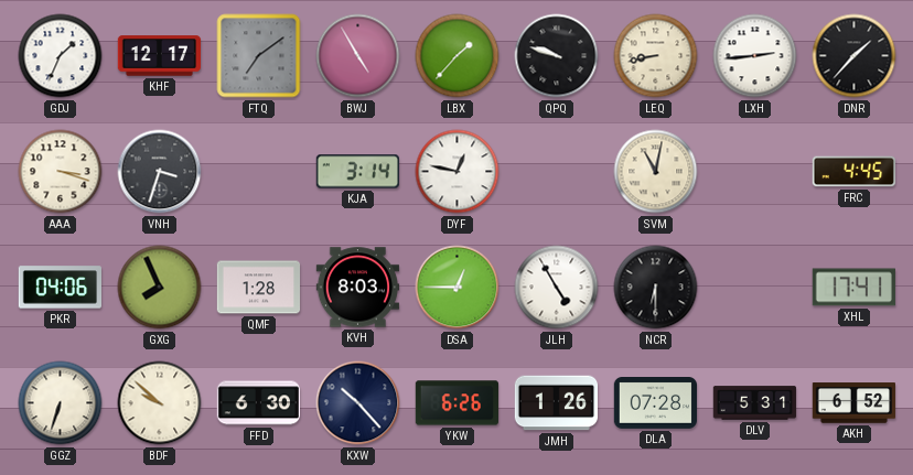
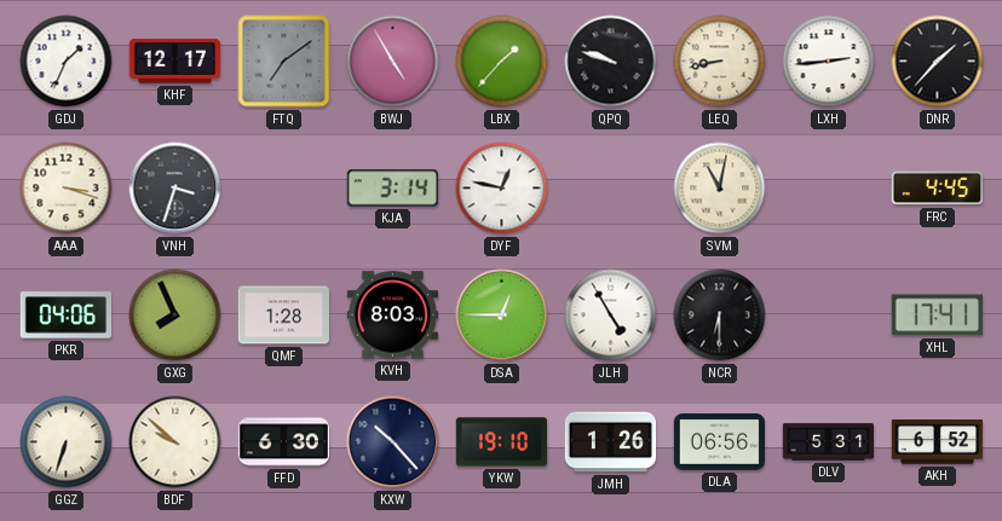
YKW: 6:26 -> 19:10 (502, 442)
DLA: 07:28 -> 06:56 (719, 442)
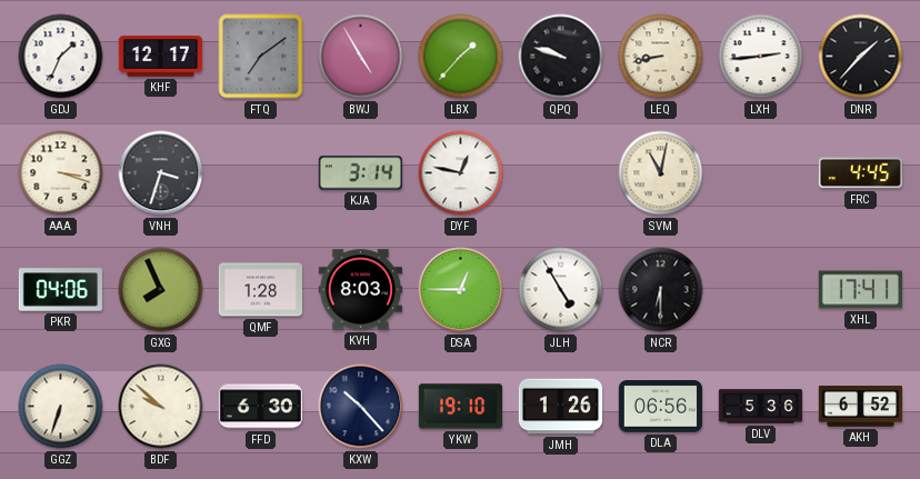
DLV: 5:31 -> 5:36 (761, 407)
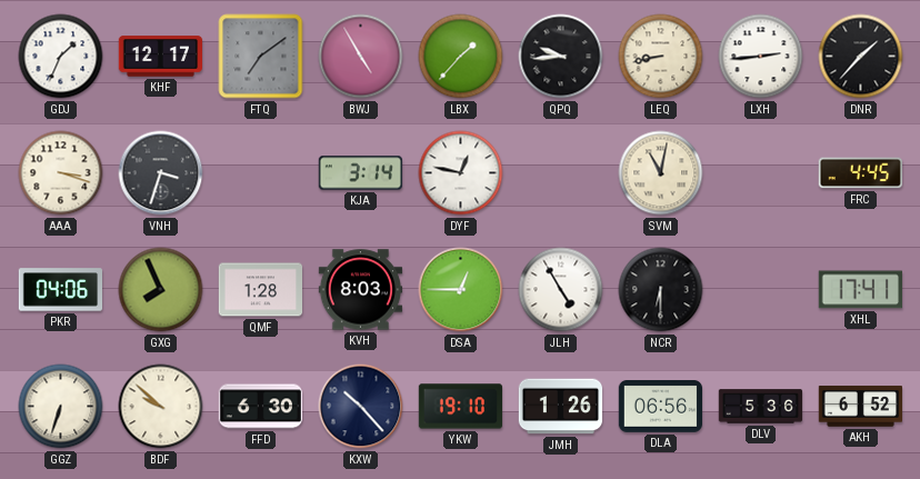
QPQ: 9:48 -> 9:44 (561, 57)
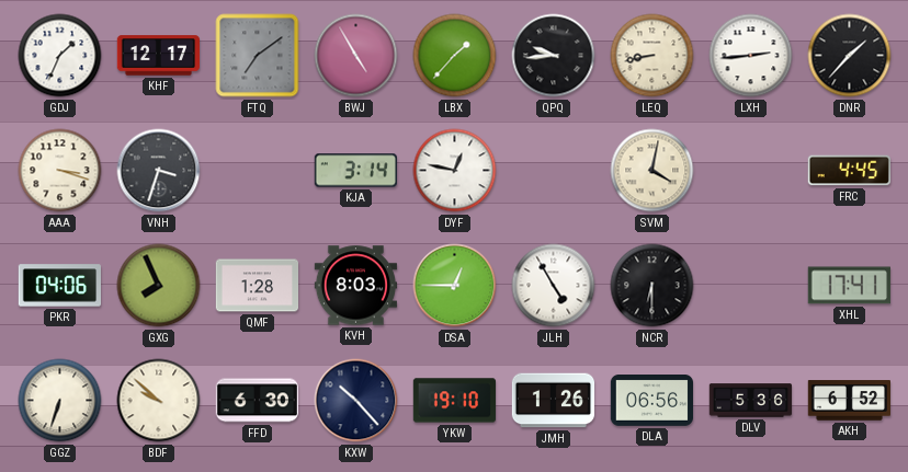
SVM: 11:02 -> 4:02 (652, 171)
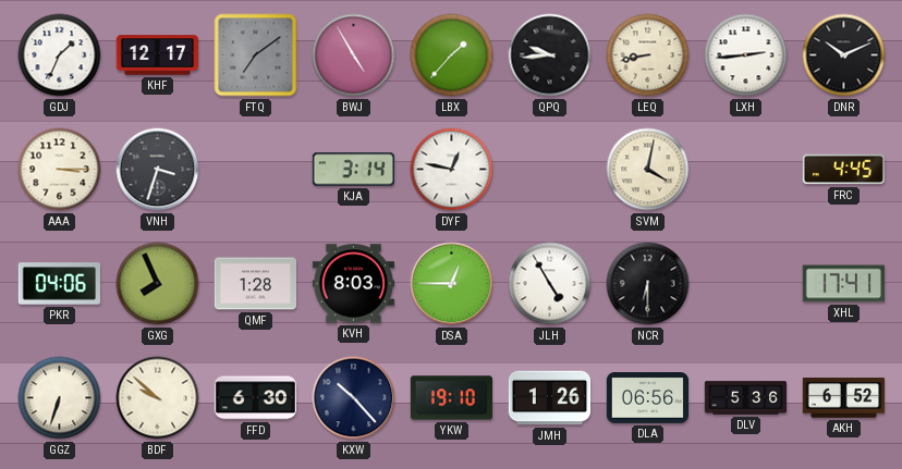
DNR: 1:37 -> 10:11 (844, 55)
AAA: 3:18 -> 3:15 (60, 170)
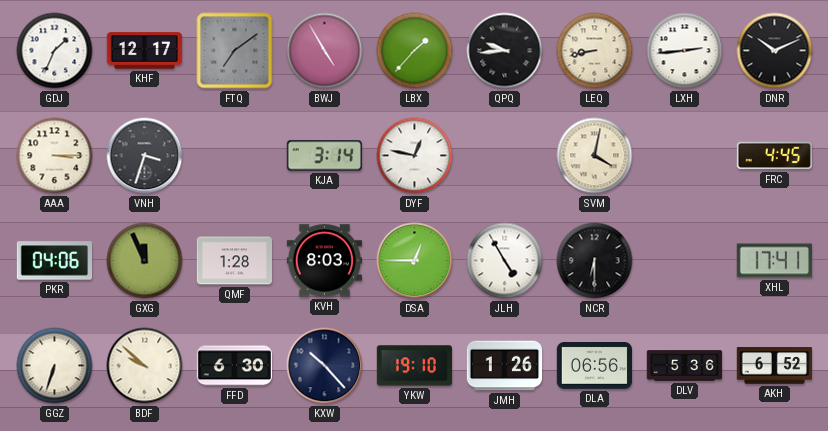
GXG: 7:56 -> 11:56 (145, 261)
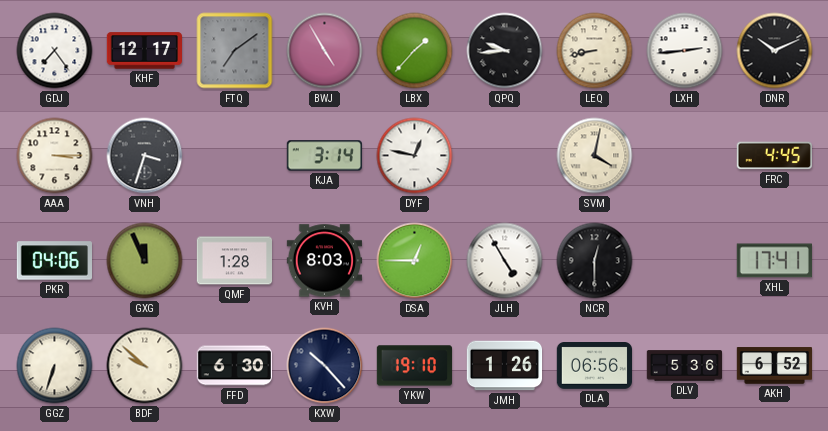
GDJ: 1:34 -> 7:24 (55, 51)
NCR: 6:30 -> 12:30 (595, 261)
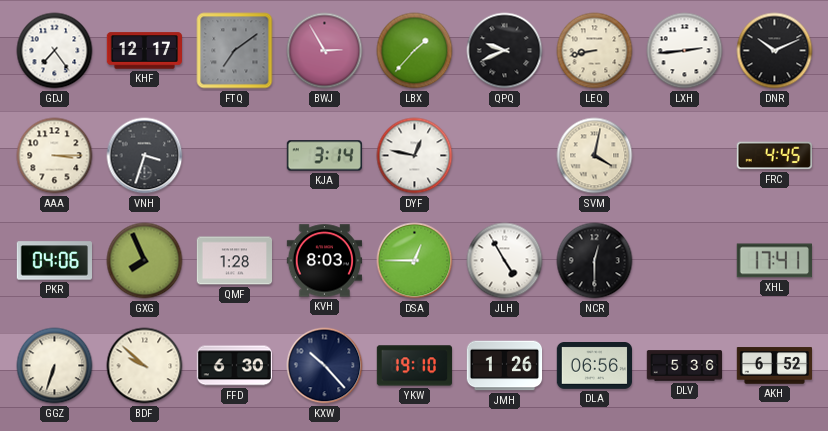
BWJ: 4:55 -> 2:55 (325, 51)
QPQ: 9:44 -> 9:41 (505, 51)
GXG: 11:56 -> 7:56 (145, 261)
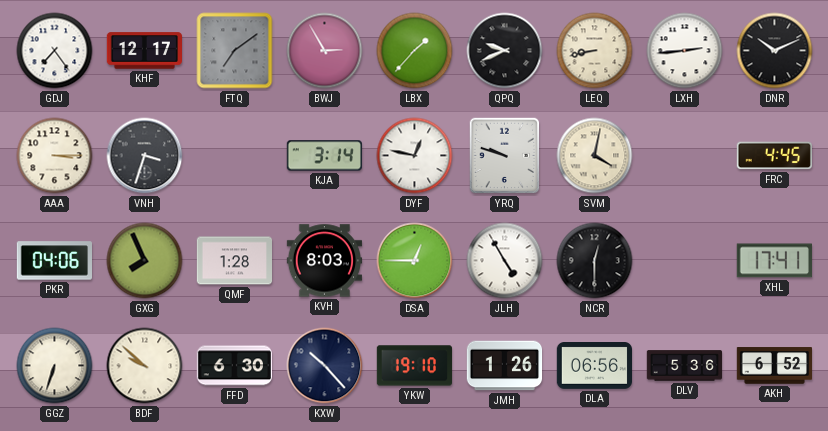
YRQ: none -> 9:48 (505, 156)
